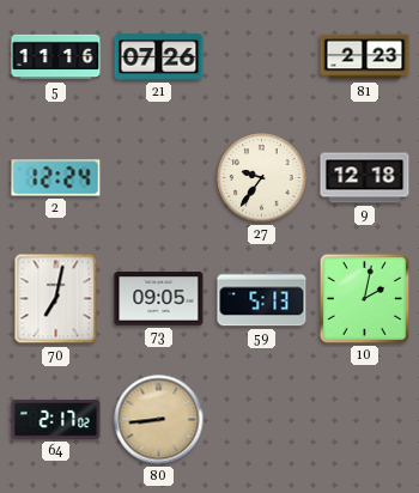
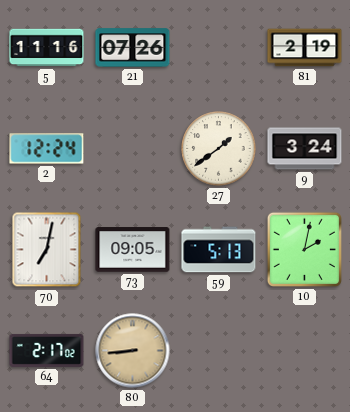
81: 2:23 -> 2:19 (305, 48)
27: 9:36 -> 1:39 (219, 149)
9: 12:18 -> 3:24 (305, 149)
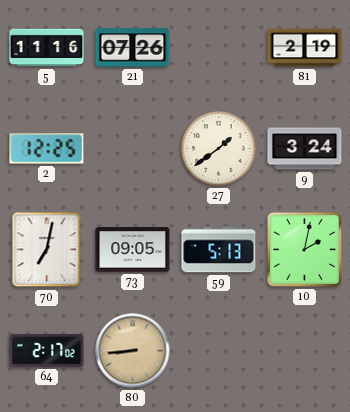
2: 12:24 -> 12:25 (47, 149)
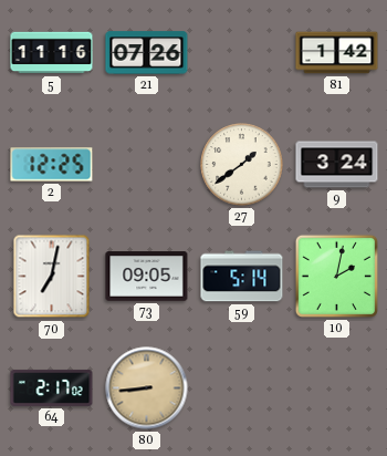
81: 2:19 -> 1:42 (337, 53)
59: 5:13 -> 5:14 (242, 277)
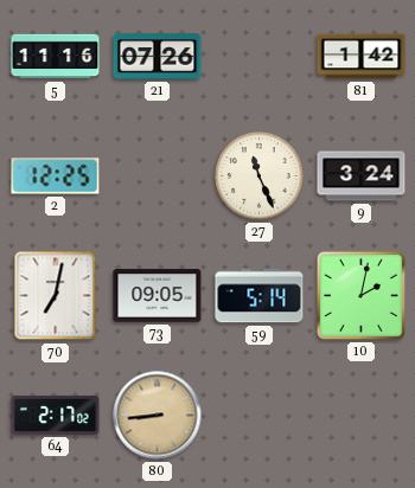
27: 1:39 -> 11:26 (260, 176)
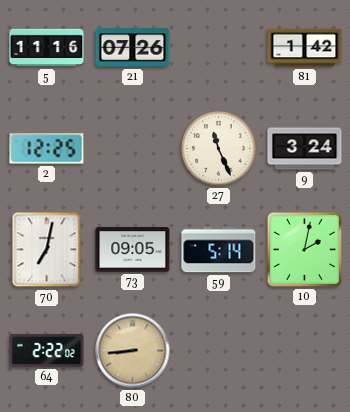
64: 2:17 -> 2:22 (47, 350)
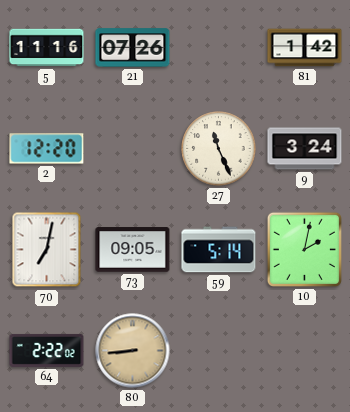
2: 12:25 -> 12:20 (47, 149)
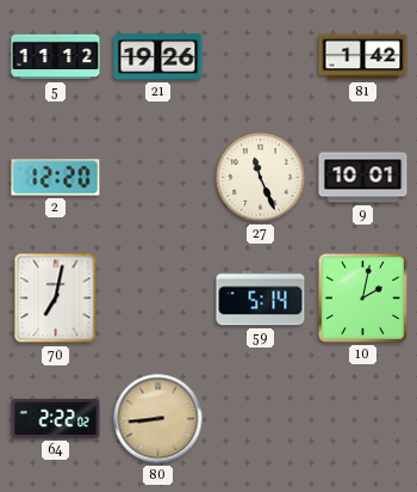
5: 11:16 -> 11:12 (56, 57)
21: 07:26 -> 19:26 (158, 57)
9: 3:24 -> 10:01 (363, 178)
73: 09:05 -> none (133, 250)
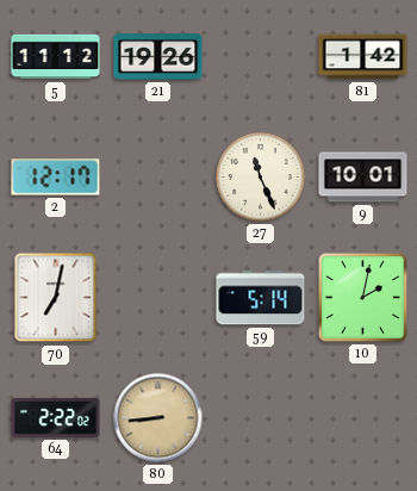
2: 12:20 -> 12:17 (56, 178)
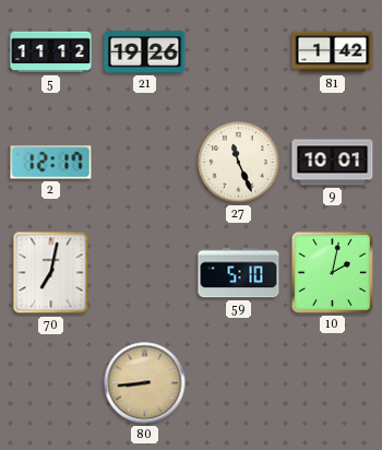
59: 5:14 -> 5:10 (239, 273)
64: 2:22 -> none (56, 417)
